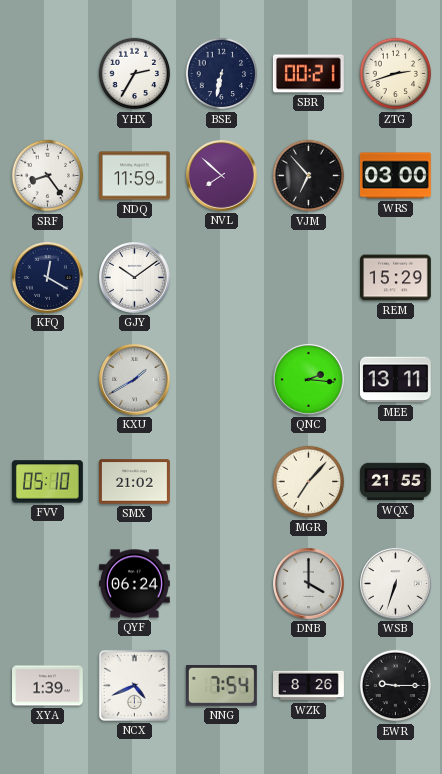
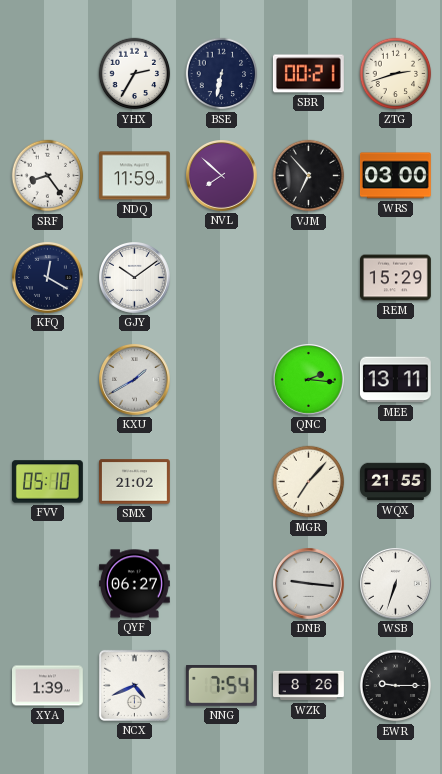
QYF: 06:24 -> 06:27 (135, 584)
DNB: 4:00 -> 9:16 (309, 584)
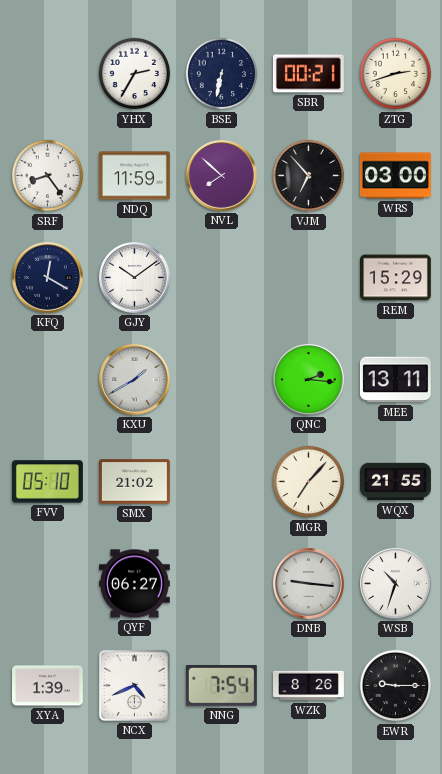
WSB: 6:33 -> 10:33 (396, 584)
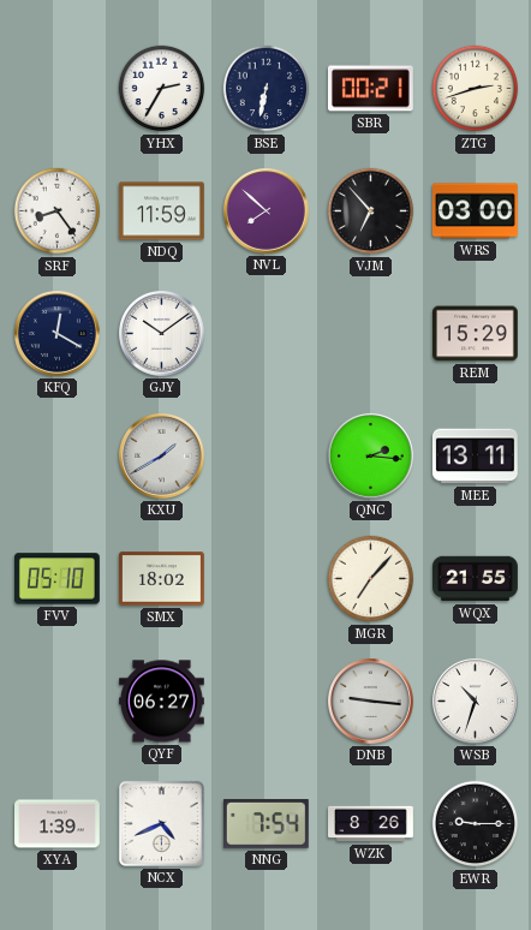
SMX: 21:02 -> 18:02 (162, 579)
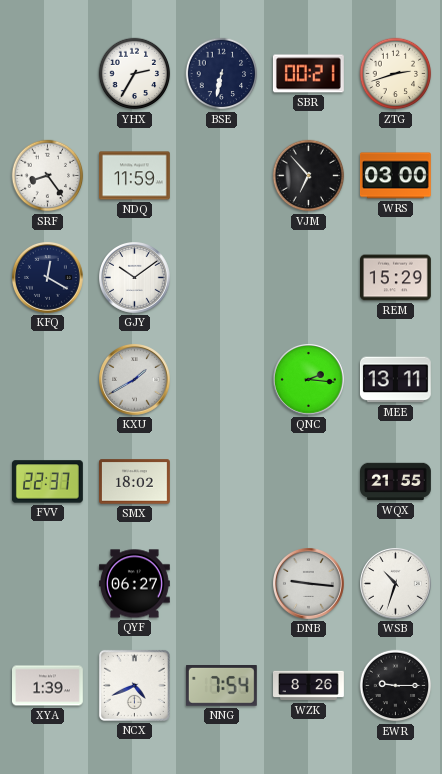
NVL: 7:52 -> none (267, 211)
FVV: 05:10 -> 22:37 (47, 482)
MGR: 7:07 -> none (371, 579)
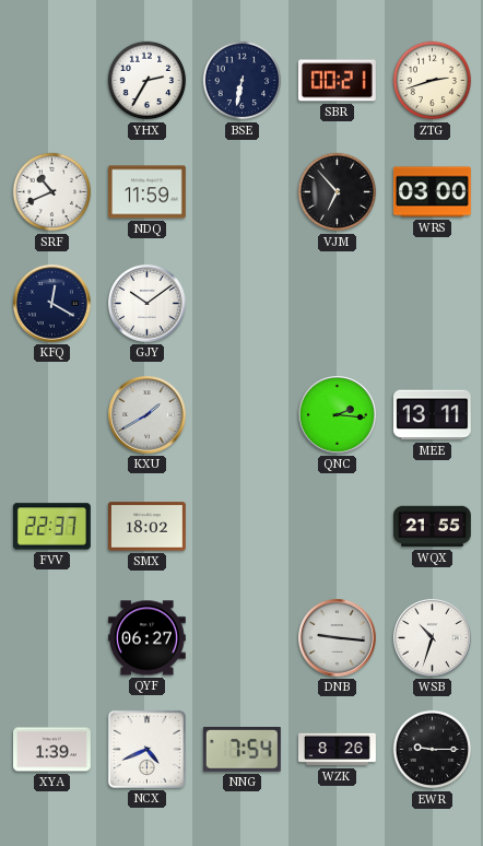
SRF: 8:24 -> 10:41 (52, 192)
REM: 15:29 -> none (396, 278)
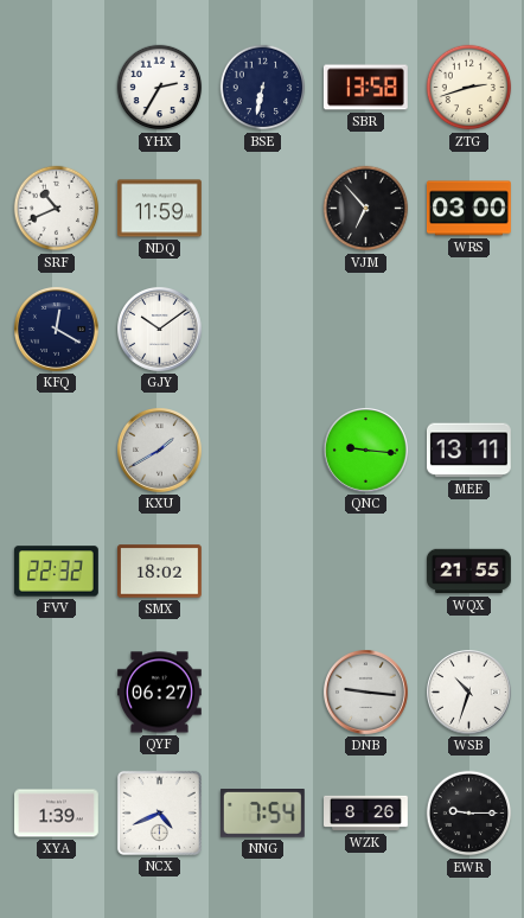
SBR: 00:21 -> 13:58 (365, 88)
QNC: 2:16 -> 9:16 (366, 451)
FVV: 22:37 -> 22:32 (56, 572)
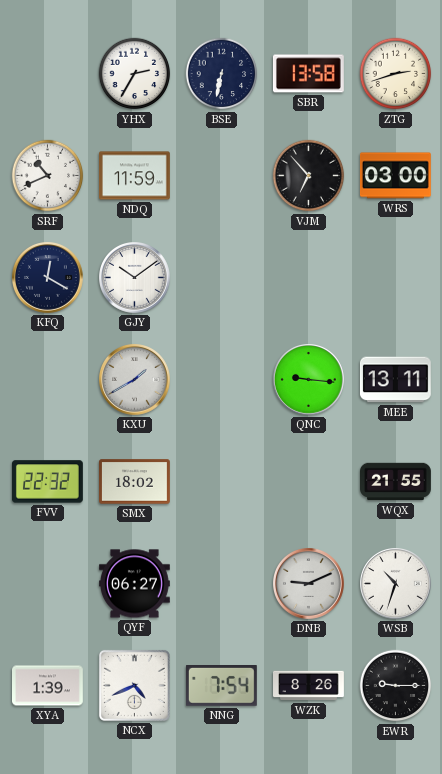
DNB: 9:16 -> 9:11 (309, 584)
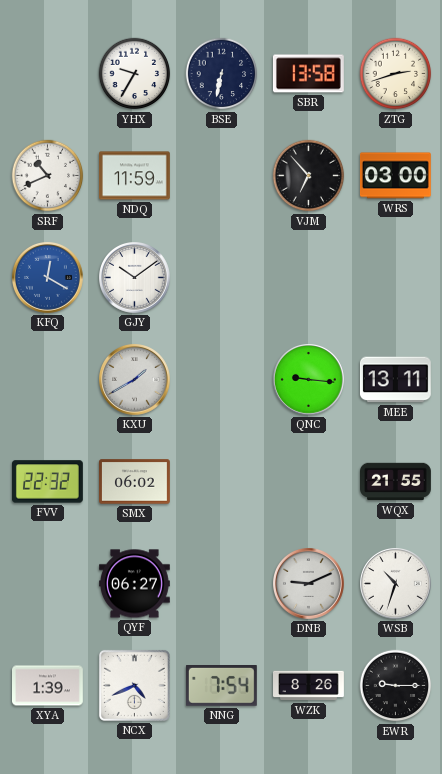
YHX: 2:35 -> 9:35 (135, 74)
KFQ dial: navy -> blue (48, 278)
SMX: 18:02 -> 06:02 (135, 482)
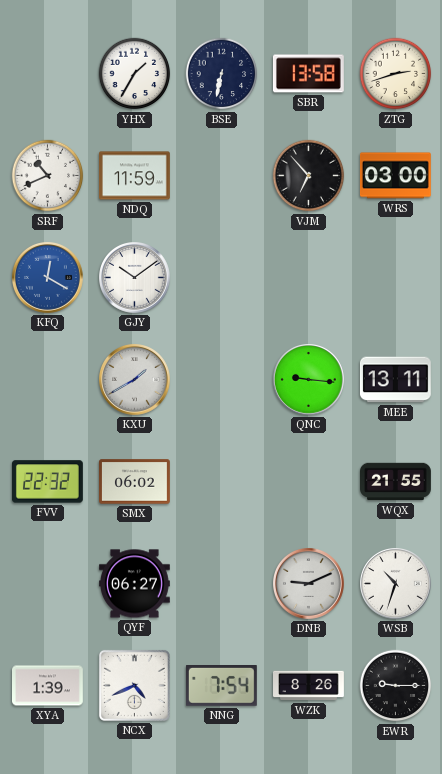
YHX: 9:35 -> 1:35 (135, 74)
